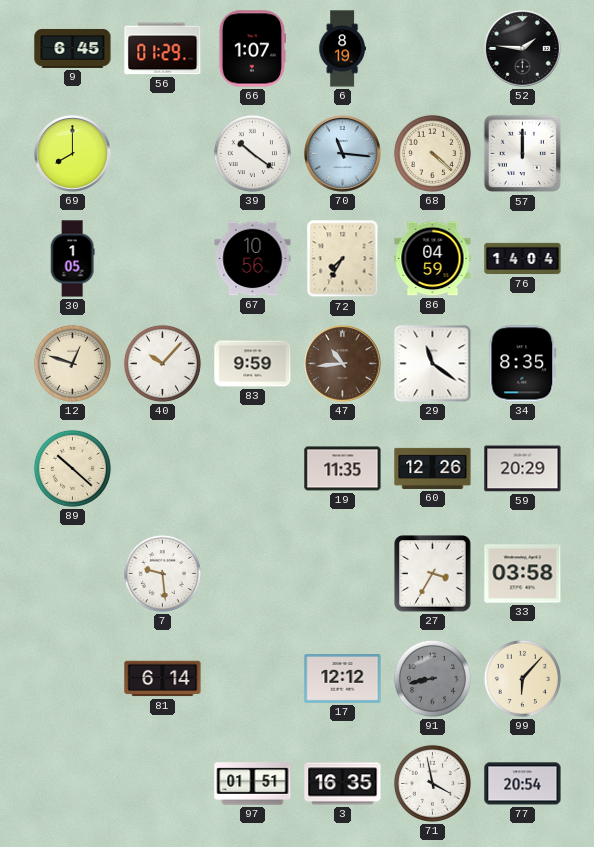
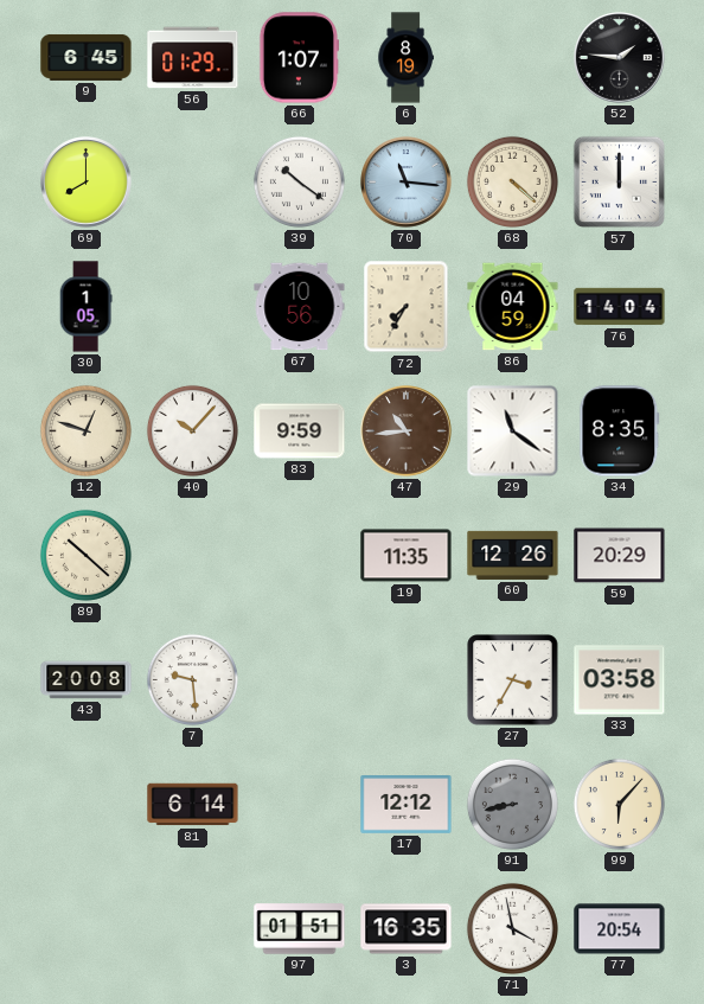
43: none -> 20:08 (87, 680)
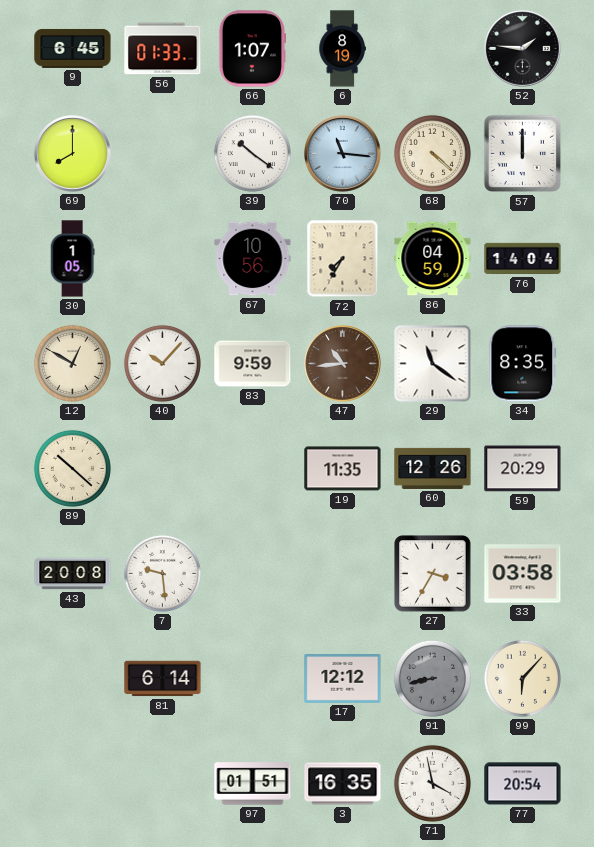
56: 01:29 -> 01:33 (163, 49)
12: 12:48 -> 12:50 (72, 363)
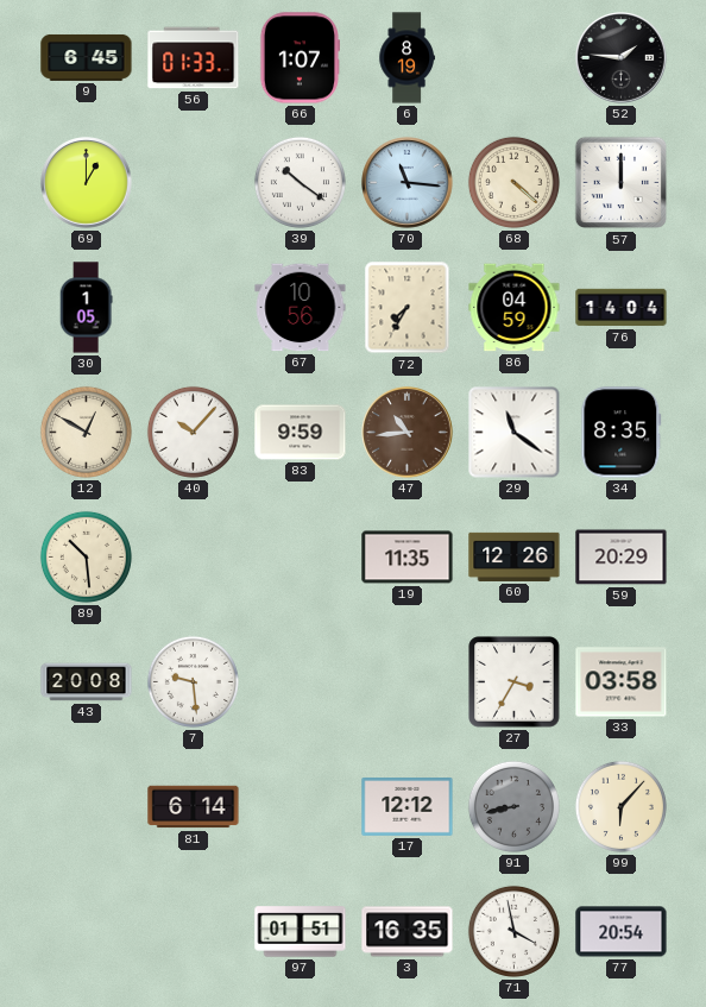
69: 8:00 -> 1:00 (87, 183)
89: 10:22 -> 10:29 (86, 556)
